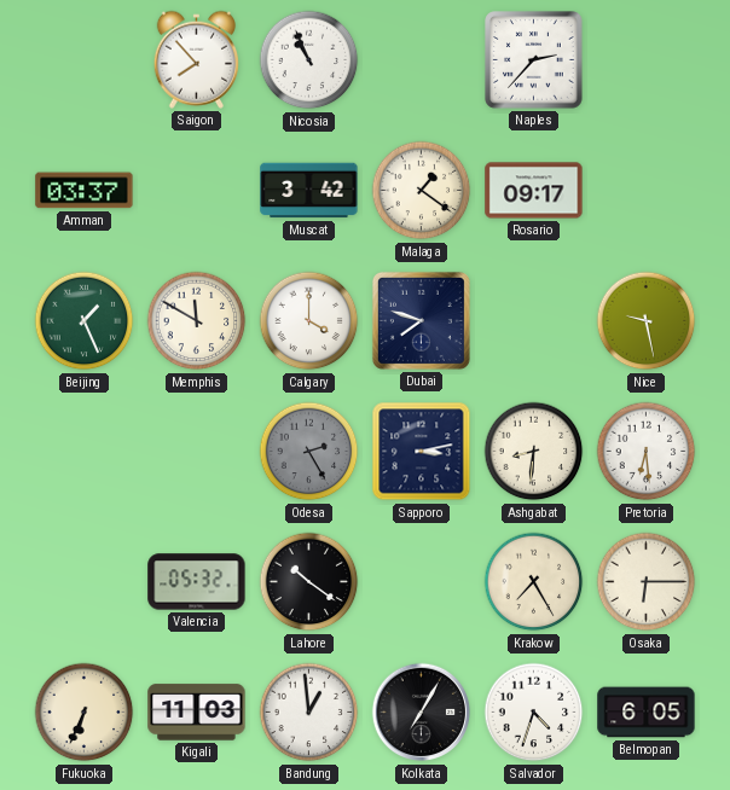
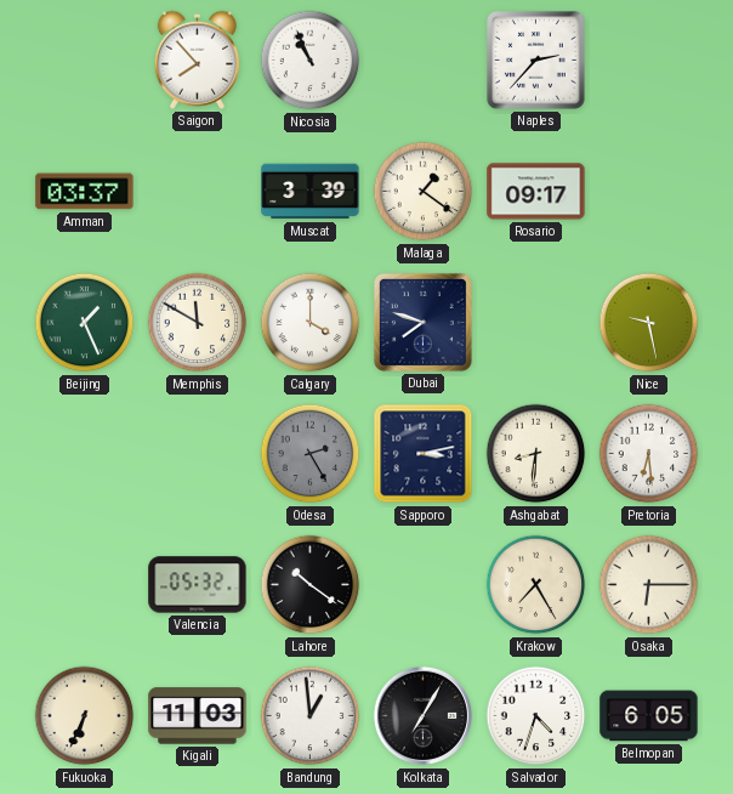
Muscat: 3:42 -> 3:39 (311, 192)
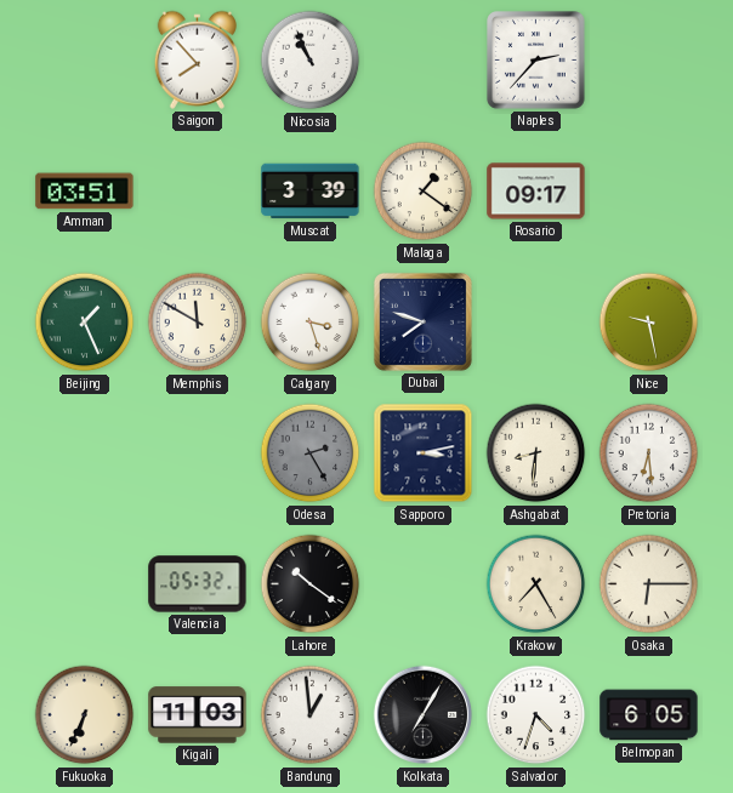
Amman: 03:37 -> 03:51 (85, 192)
Calgary: 4:00 -> 3:27 (311, 323)
